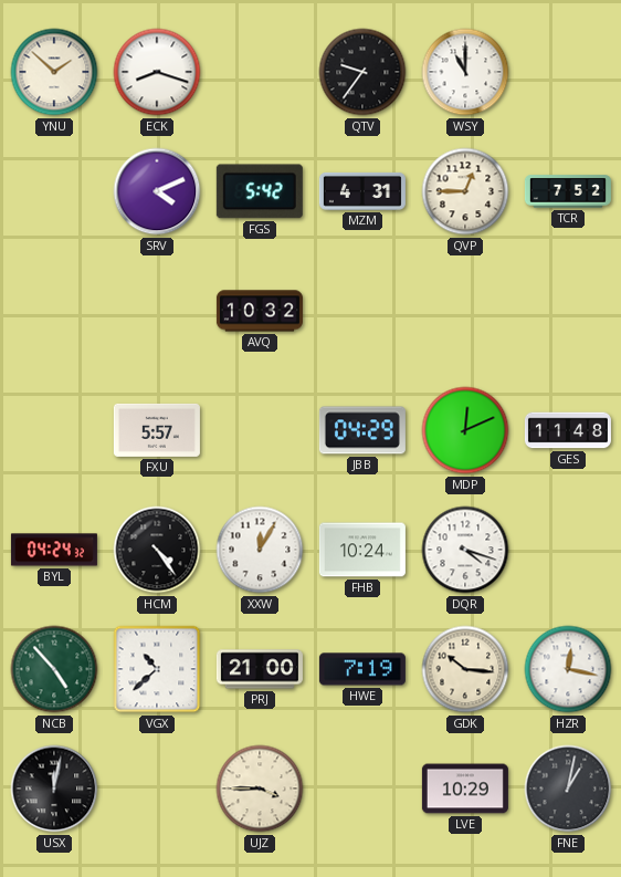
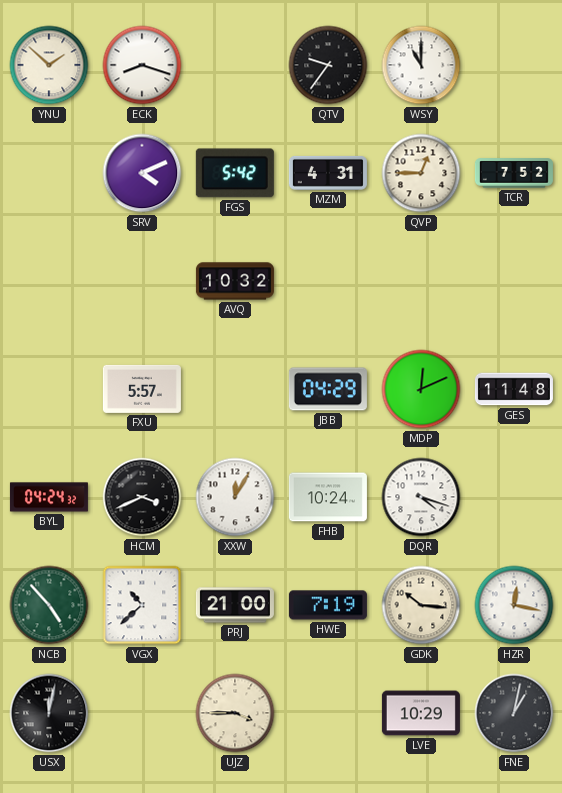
HCM: 4:24 -> 3:41 (142, 497)
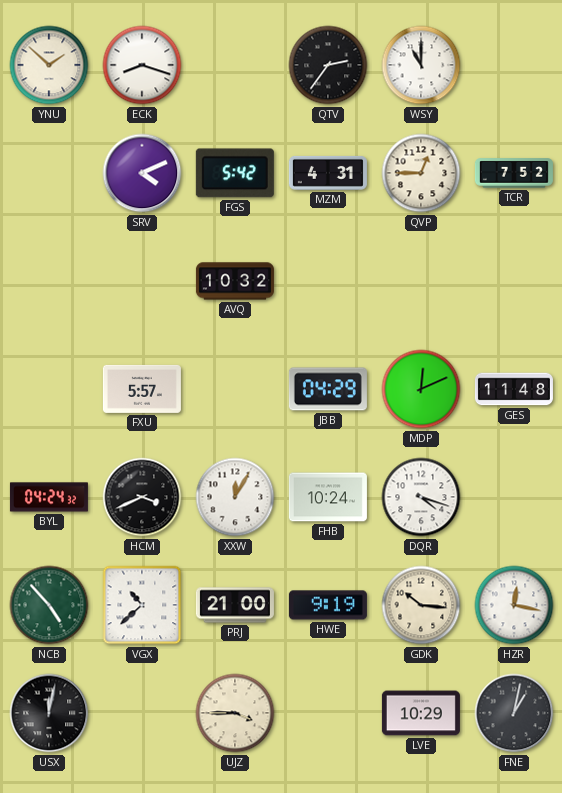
QTV: 9:36 -> 2:36 (328, 65)
HWE: 7:19 -> 9:19 (328, 605)
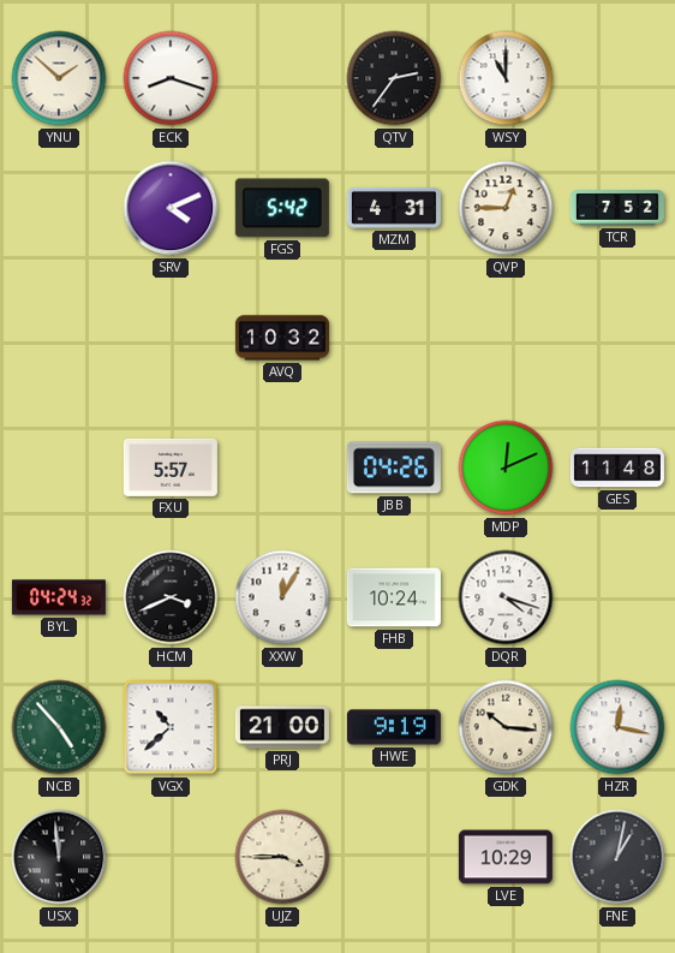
JBB: 04:29 -> 04:26 (394, 467)
USX: 12:02 -> 11:59 (59, 857)
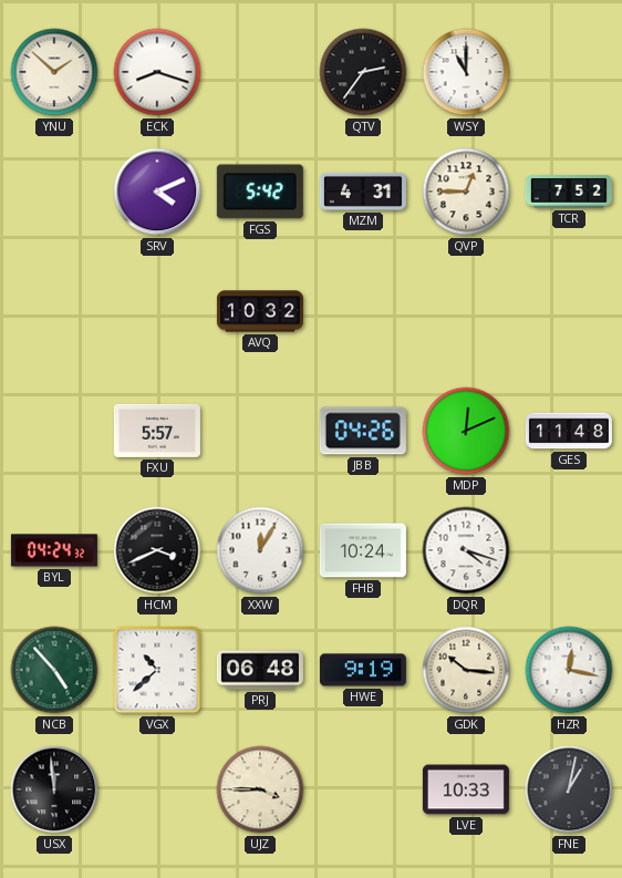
PRJ: 21:00 -> 06:48 (260, 670)
LVE: 10:29 -> 10:33 (466, 789)
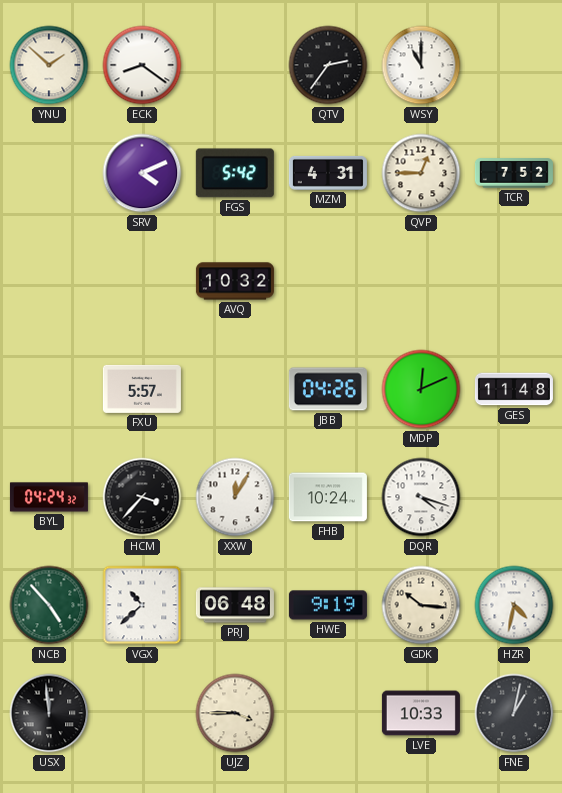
ECK: 8:18 -> 8:21 (142, 65)
HCM: 3:41 -> 3:37 (142, 497)
HZR: 12:17 -> 4:32 (514, 605)
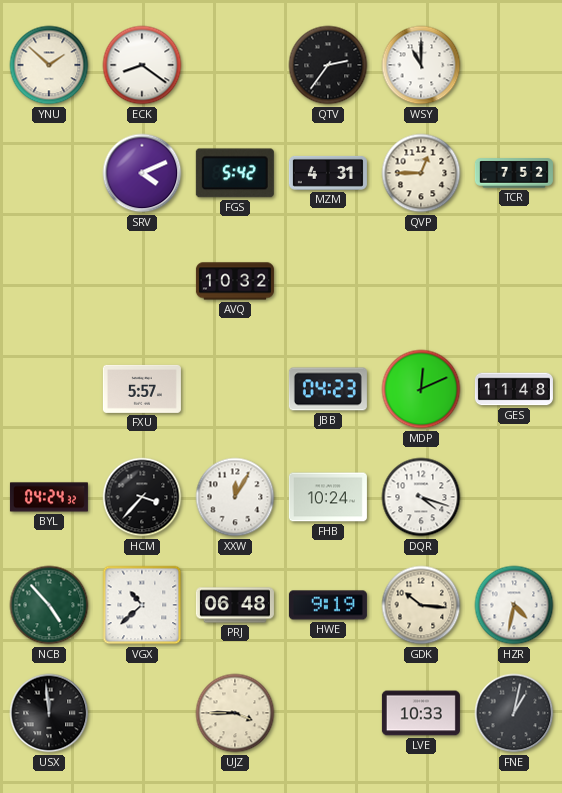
JBB: 04:26 -> 04:23 (328, 389)
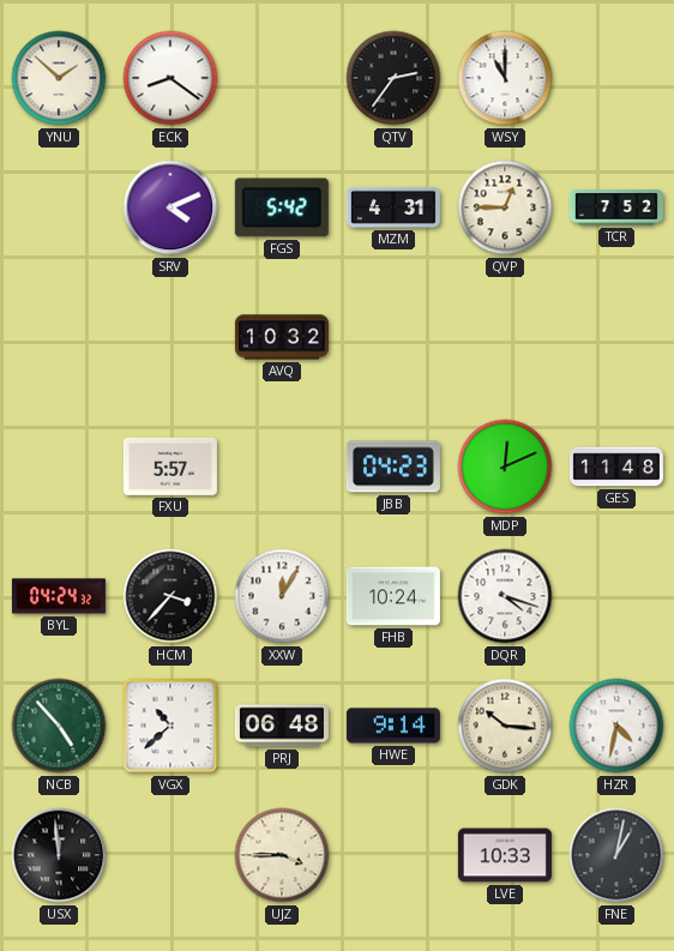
HWE: 9:19 -> 9:14 (393, 726)
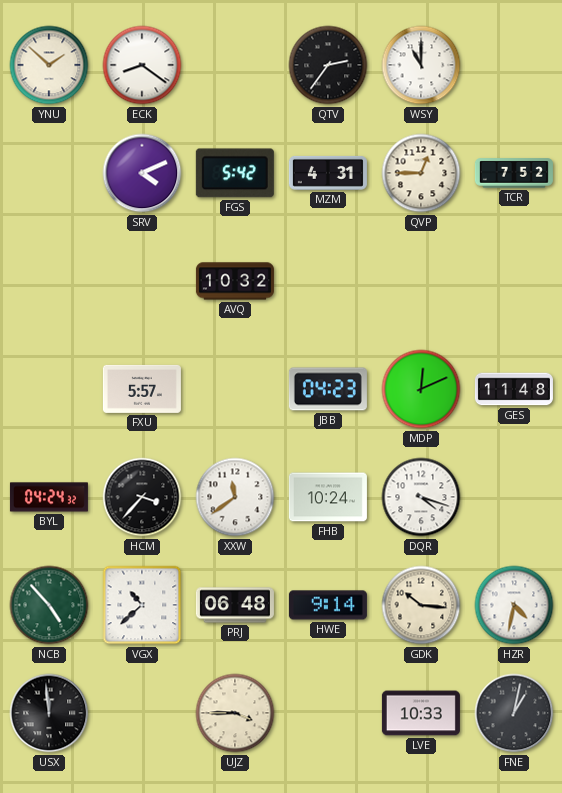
XXW: 12:05 -> 11:39 (235, 497)
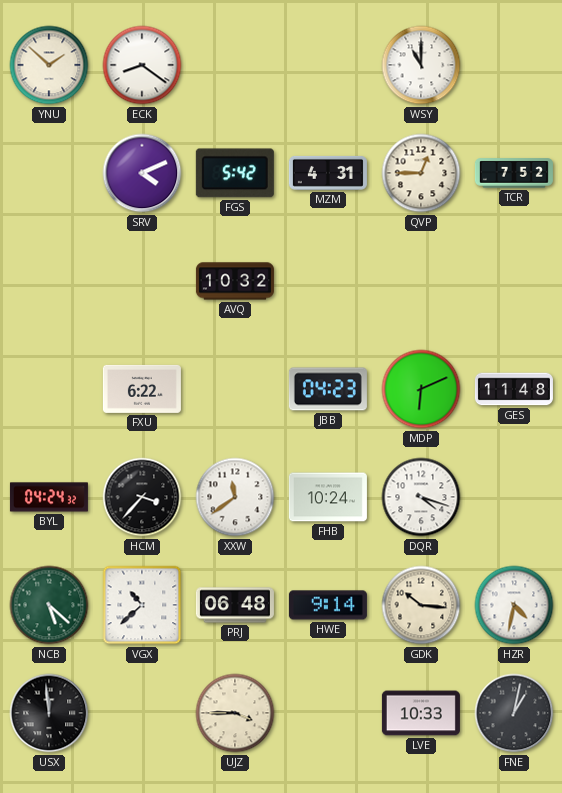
QTV: 2:36 -> none (328, 65)
FXU: 5:57 -> 6:22 (142, 389)
MDP: 12:11 -> 6:11 (421, 389)
NCB: 4:53 -> 5:22 (49, 605)
